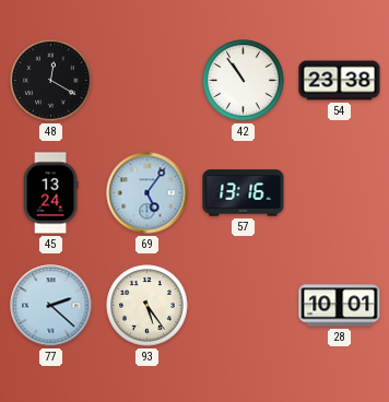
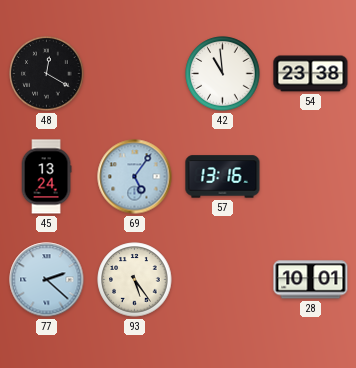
42: 10:54 -> 10:59 (223, 74)
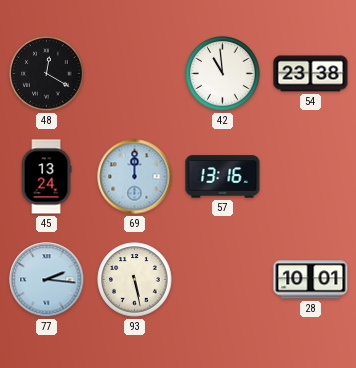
69: 5:06 -> 12:00 (135, 177)
77: 2:22 -> 2:16 (47, 280)
93: 5:24 -> 5:28 (135, 280)
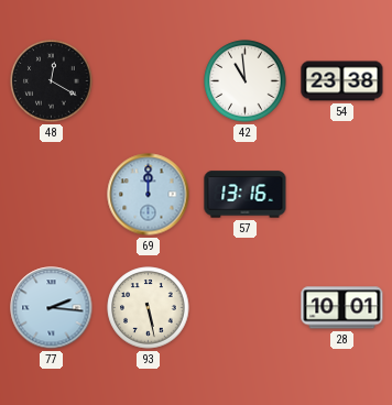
45: 13:24 -> none (46, 177)
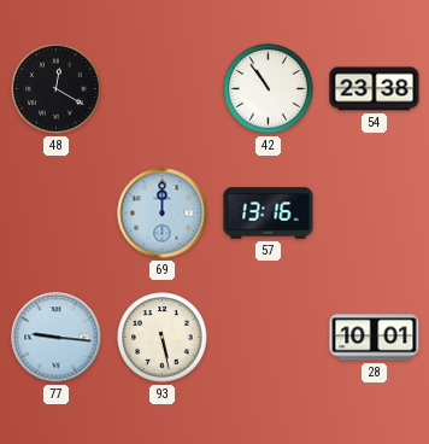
42: 10:59 -> 10:54 (269, 89)
77: 2:16 -> 9:16 (57, 338)
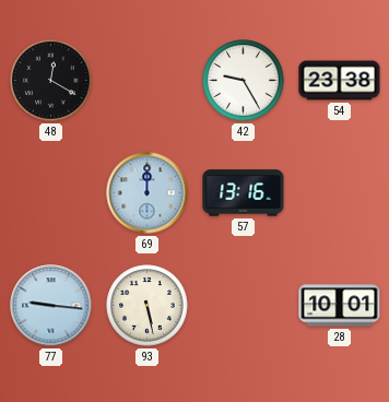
42: 10:54 -> 9:25 (244, 81)
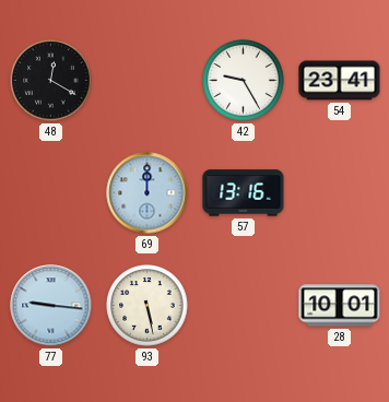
54: 23:38 -> 23:41 (340, 81)
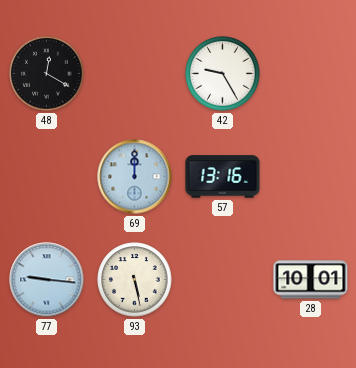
54: 23:41 -> none (340, 81)
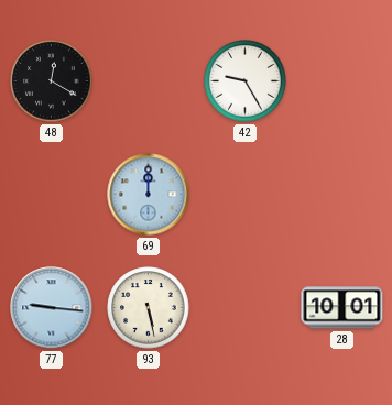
57: 13:16 -> none (223, 177)
